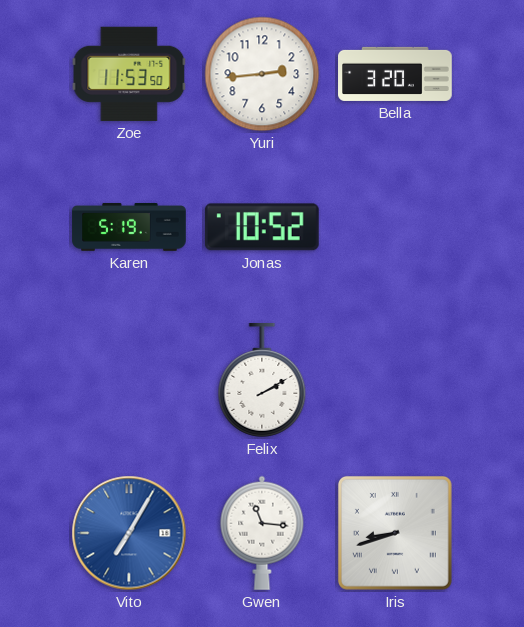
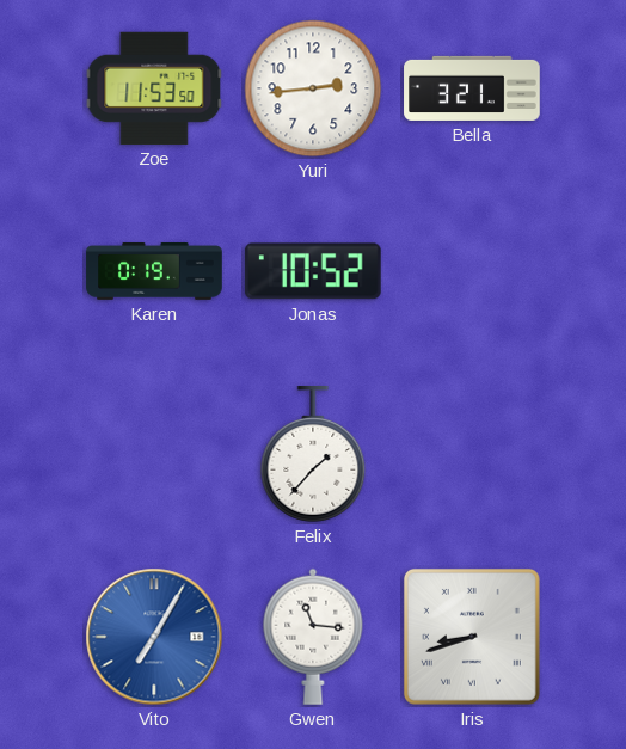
Bella: 3:20 -> 3:21 (472, 88)
Karen: 5:19 -> 0:19 (154, 272)
Felix: 2:10 -> 1:37 (313, 455)
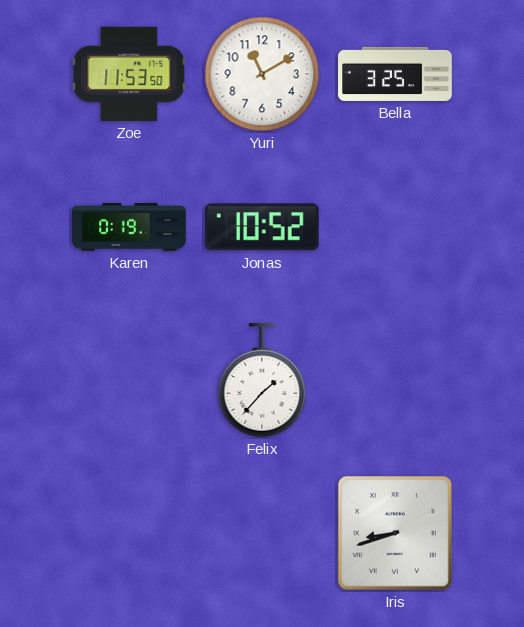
Yuri: 2:44 -> 11:10 (262, 74)
Bella: 3:21 -> 3:25 (395, 74)
Vito: 7:05 -> none (154, 637)
Gwen: 11:16 -> none (313, 637)
